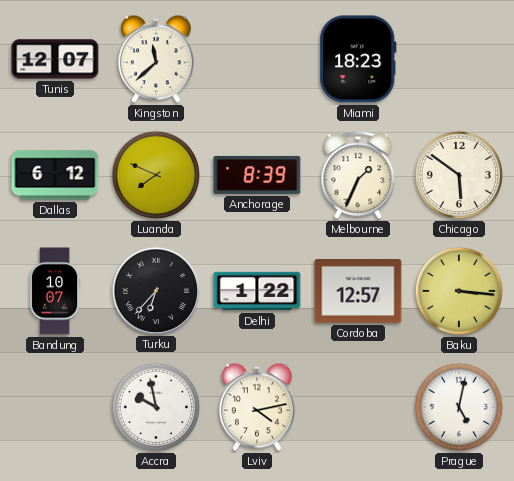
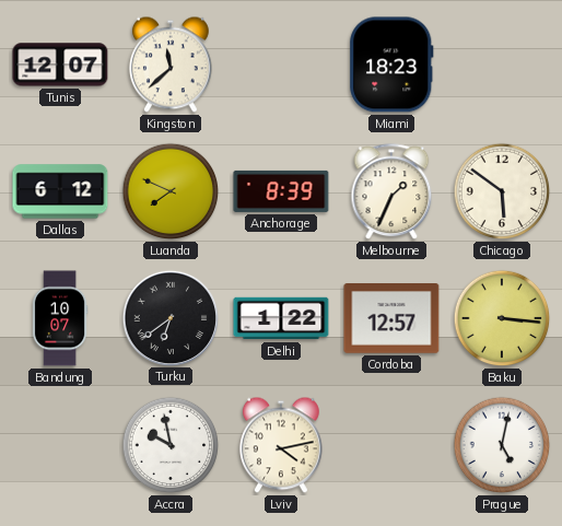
Turku: 6:37 -> 6:39 (169, 317)
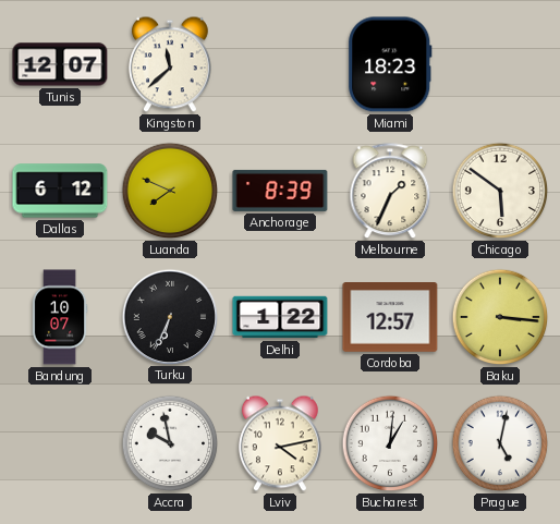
Turku: 6:39 -> 6:34 (169, 316)
Bucharest: none -> 1:01 (390, 443)
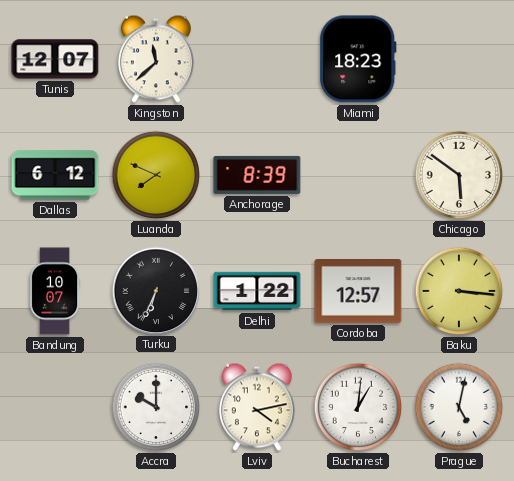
Melbourne: 1:34 -> none (390, 192)
Accra: 9:58 -> 10:00 (156, 407)
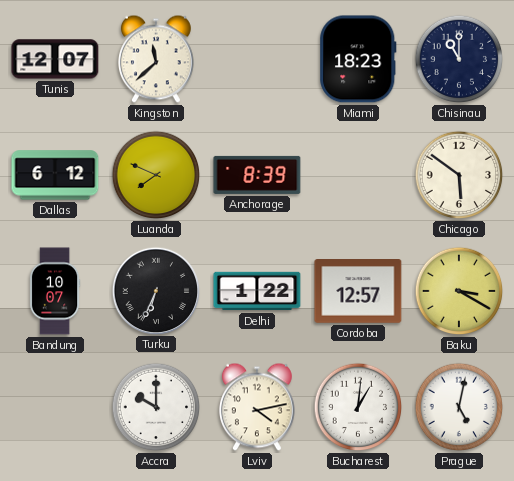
Chisinau: none -> 11:00 (459, 59)
Baku: 3:16 -> 3:20 (459, 291)
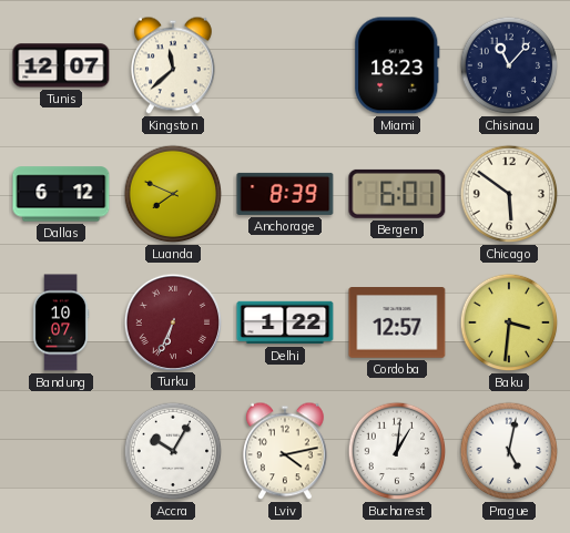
Chisinau: 11:00 -> 11:07 (509, 65)
Bergen: none -> 6:01 (397, 194)
Turku dial: black -> burgundy (172, 321)
Baku: 3:20 -> 3:31 (509, 322)
Accra: 10:00 -> 10:05 (173, 451)
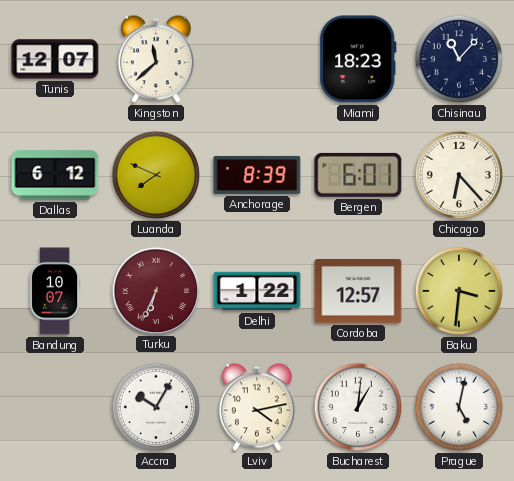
Chicago: 5:51 -> 6:23 (459, 175)
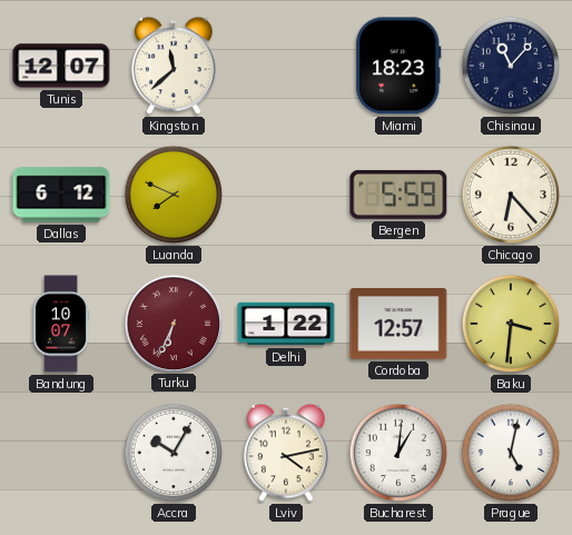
Anchorage: 8:39 -> none (257, 175)
Bergen: 6:01 -> 5:59 (398, 195)
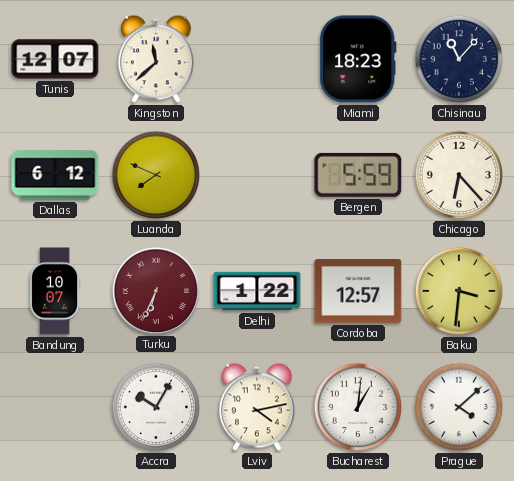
Prague: 5:02 -> 4:08 (459, 407)
